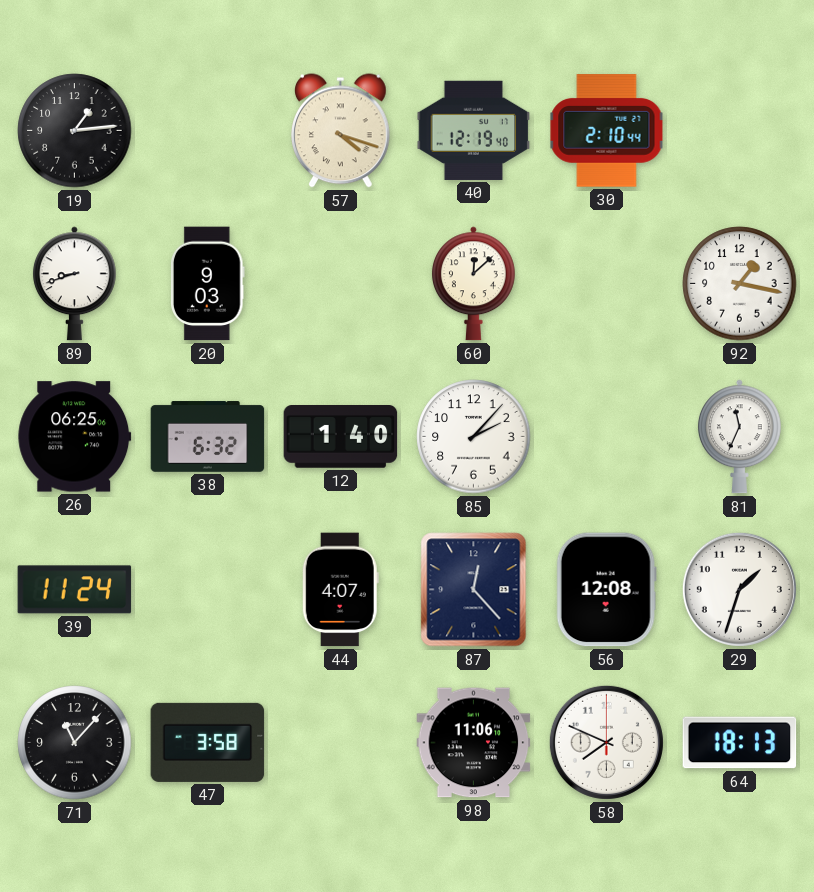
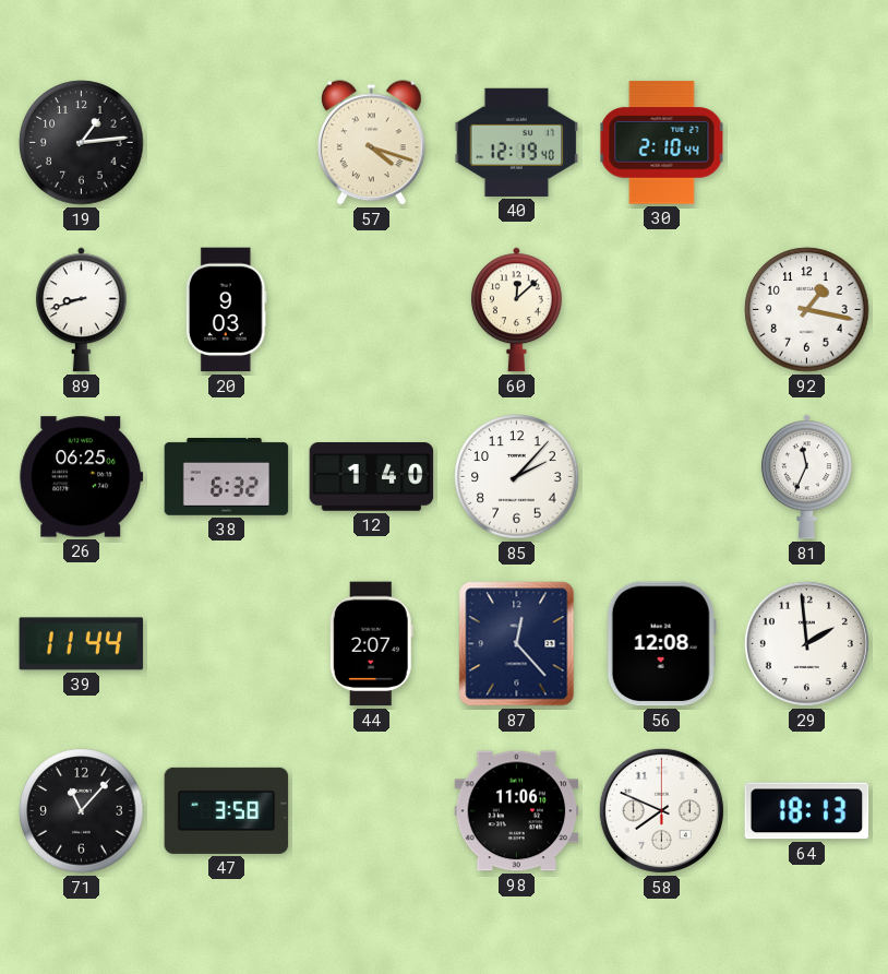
39: 11:24 -> 11:44 (82, 644)
44: 4:07 -> 2:07 (371, 644)
29: 1:33 -> 1:59 (806, 643)
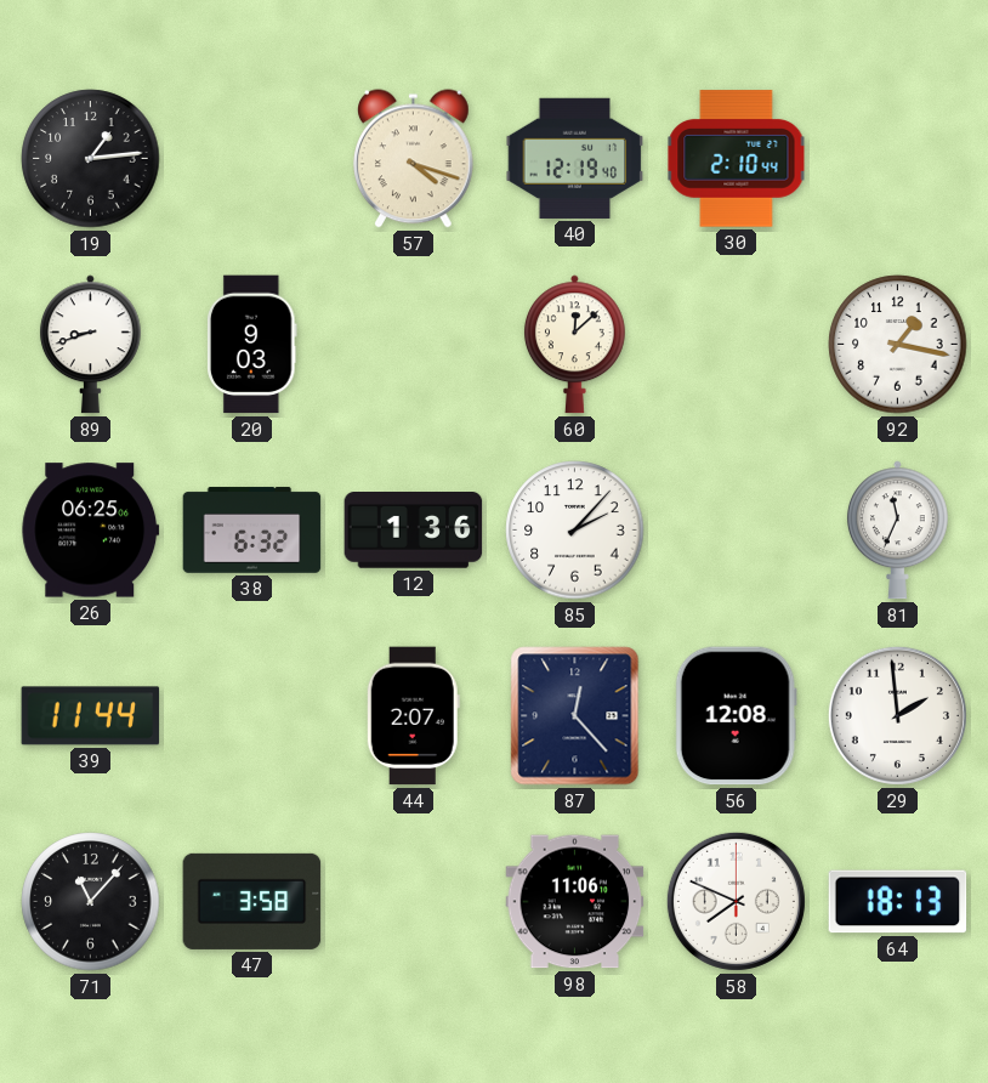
12: 1:40 -> 1:36 (414, 531)
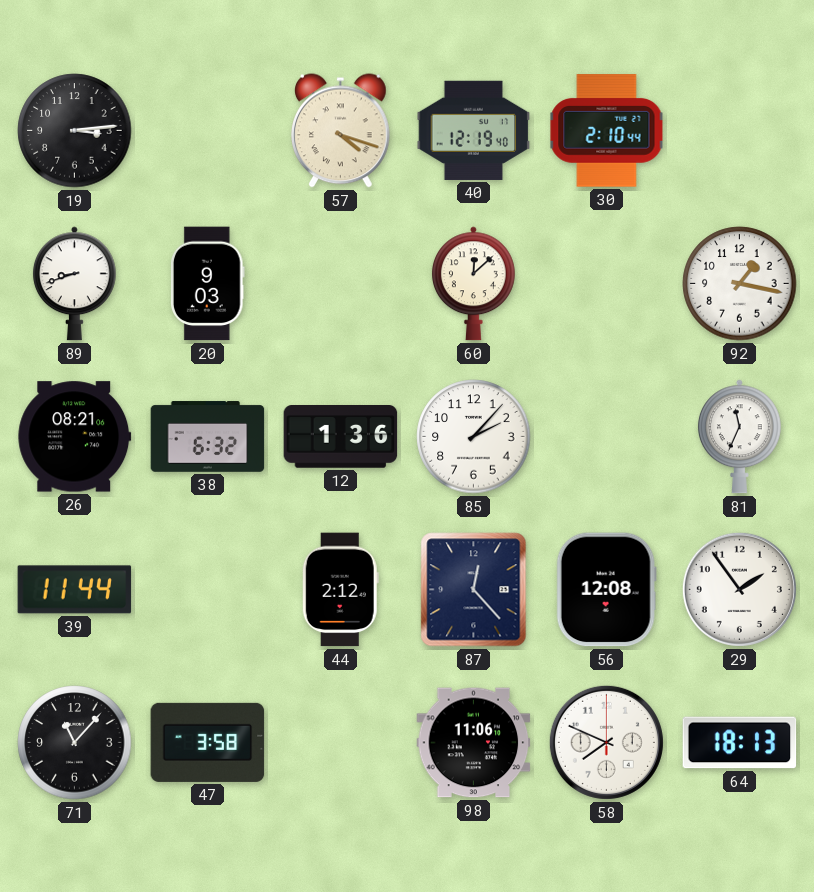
19: 1:14 -> 3:14 (75, 131)
26: 06:25 -> 08:21 (75, 437)
44: 2:07 -> 2:12 (340, 590)
29: 1:59 -> 1:54 (739, 589)
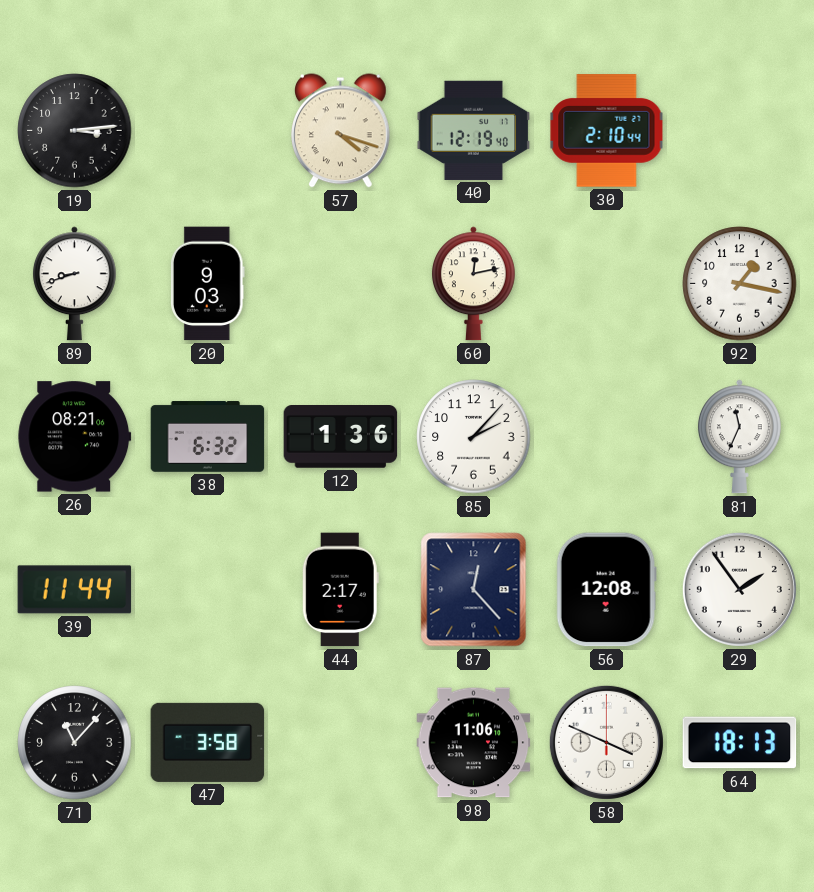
60: 12:08 -> 12:13 (473, 284)
44: 2:12 -> 2:17 (340, 590)
58: 7:49 -> 3:49 (606, 742)
